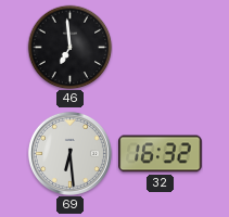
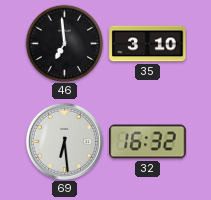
35: none -> 3:10 (148, 44)
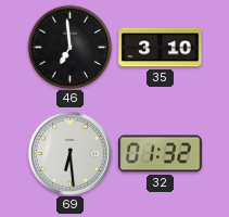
32: 16:32 -> 01:32 (161, 154)
